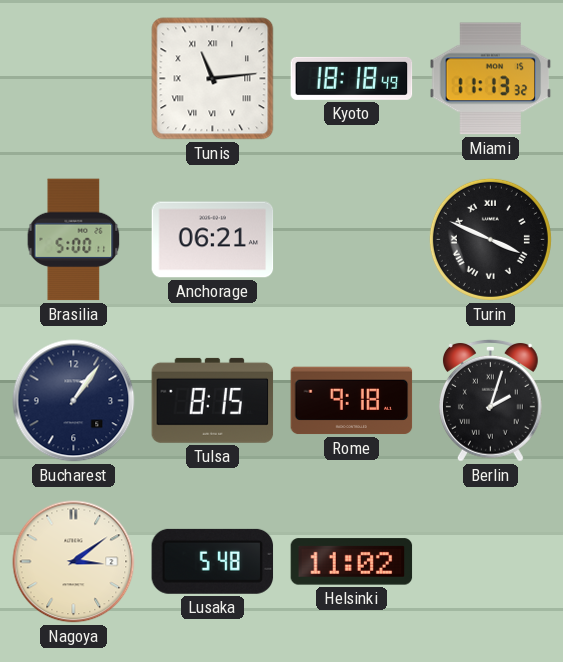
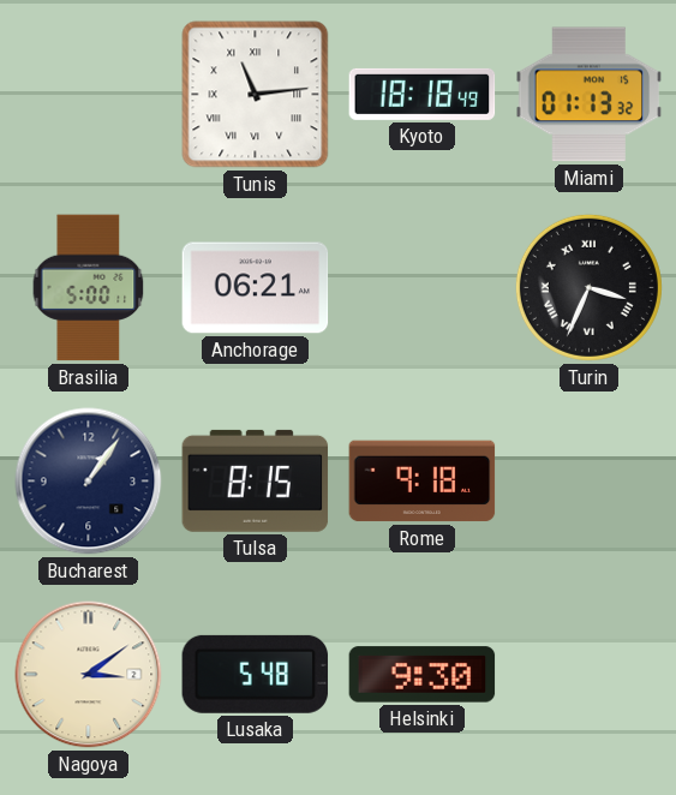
Miami: 11:13 -> 01:13 (590, 95)
Turin: 3:49 -> 3:34 (588, 287)
Berlin: 2:03 -> none (490, 400)
Helsinki: 11:02 -> 9:30 (423, 675)
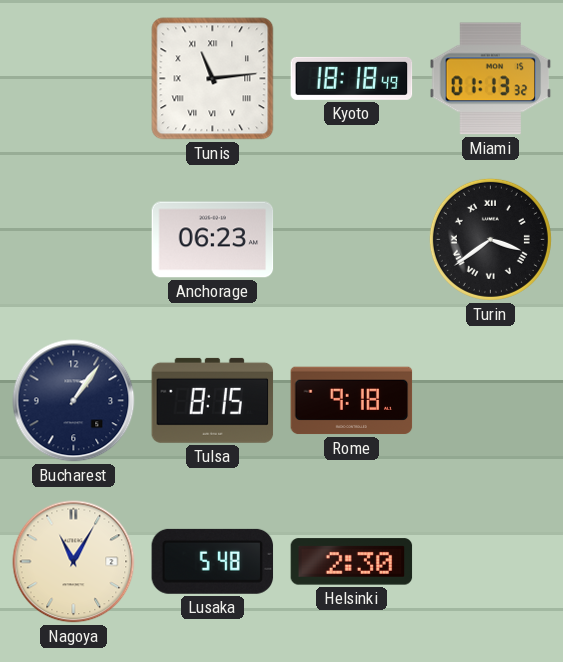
Brasilia: 5:00 -> none (89, 288)
Anchorage: 06:21 -> 06:23 (213, 240)
Turin: 3:34 -> 3:39 (490, 239)
Nagoya: 3:09 -> 11:05 (74, 562)
Helsinki: 9:30 -> 2:30 (352, 562)
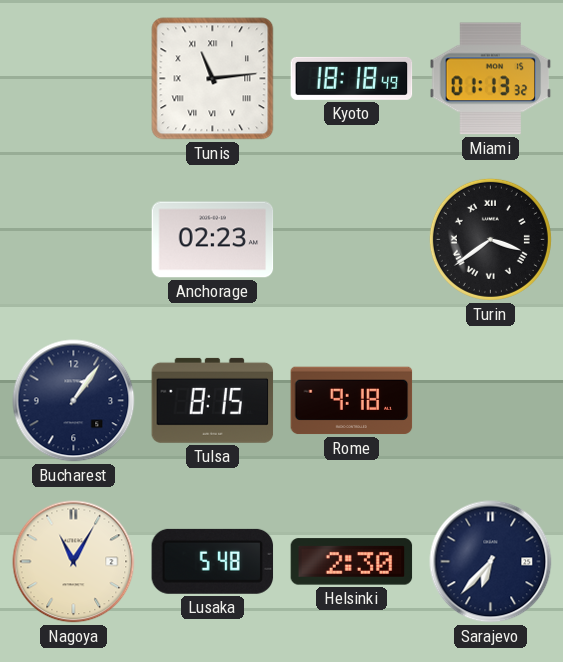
Anchorage: 06:23 -> 02:23 (213, 240)
Sarajevo: none -> 6:37 (491, 562)
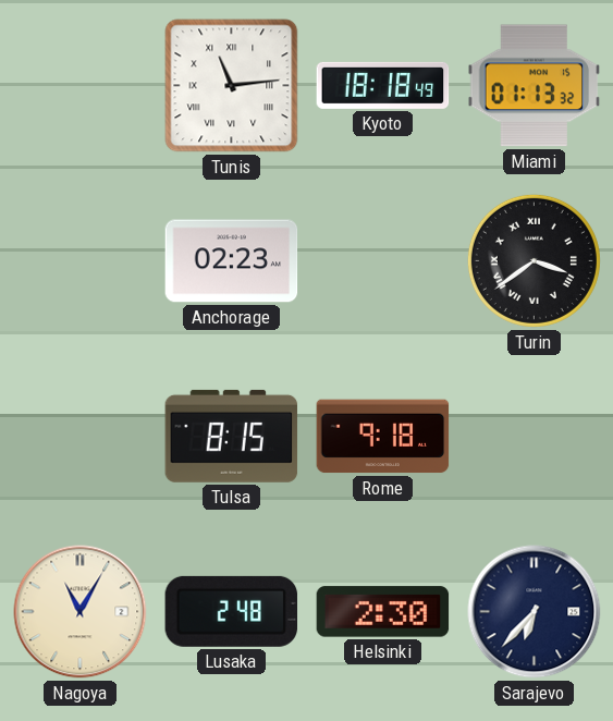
Bucharest: 1:06 -> none (74, 401)
Lusaka: 5:48 -> 2:48 (232, 611)
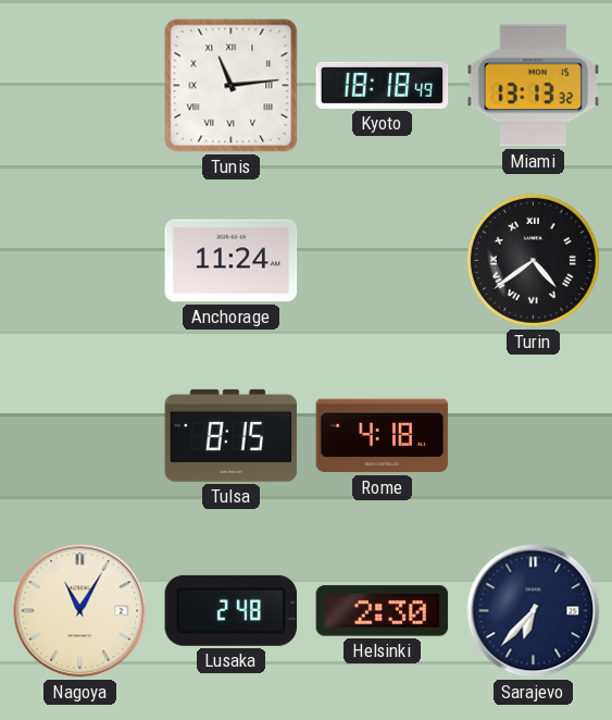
Miami: 01:13 -> 13:13 (534, 86)
Anchorage: 02:23 -> 11:24 (232, 261)
Turin: 3:39 -> 4:39 (533, 260)
Rome: 9:18 -> 4:18 (383, 436)
